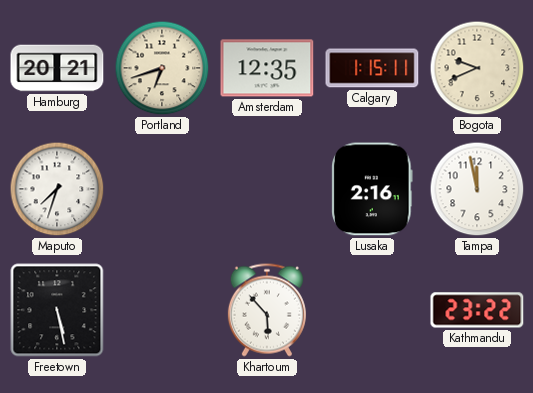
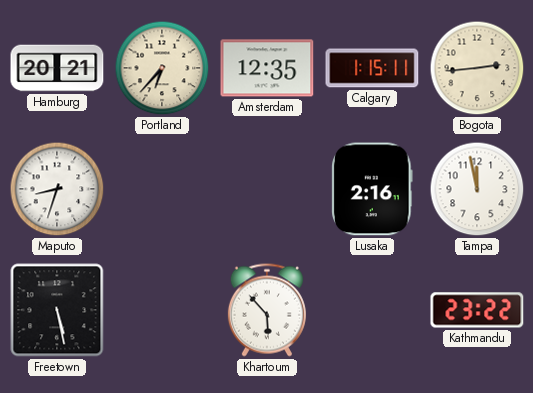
Portland: 6:42 -> 6:37 (162, 68)
Bogota: 9:41 -> 2:44 (477, 68)
Maputo: 7:33 -> 8:33 (57, 189)
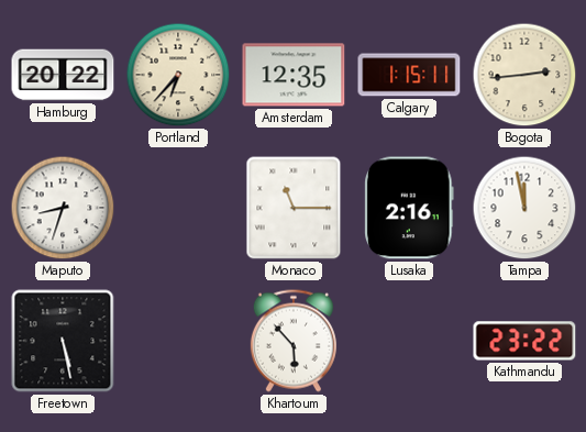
Hamburg: 20:21 -> 20:22 (63, 75)
Monaco: none -> 11:15 (294, 208)
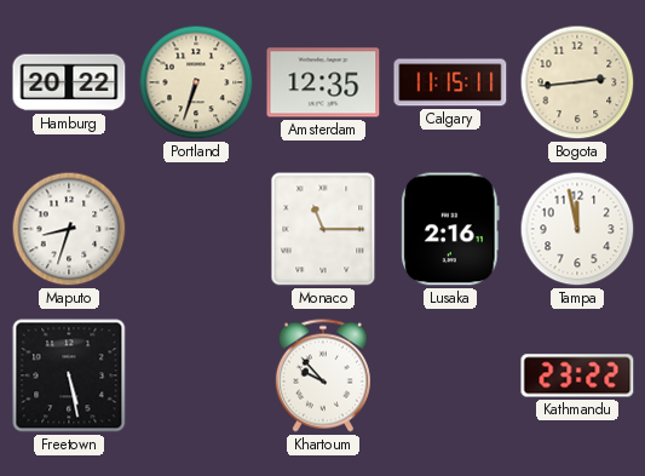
Portland: 6:37 -> 6:33 (196, 82)
Calgary: 1:15 -> 11:15 (450, 82)
Khartoum: 5:53 -> 9:53 (323, 375)
